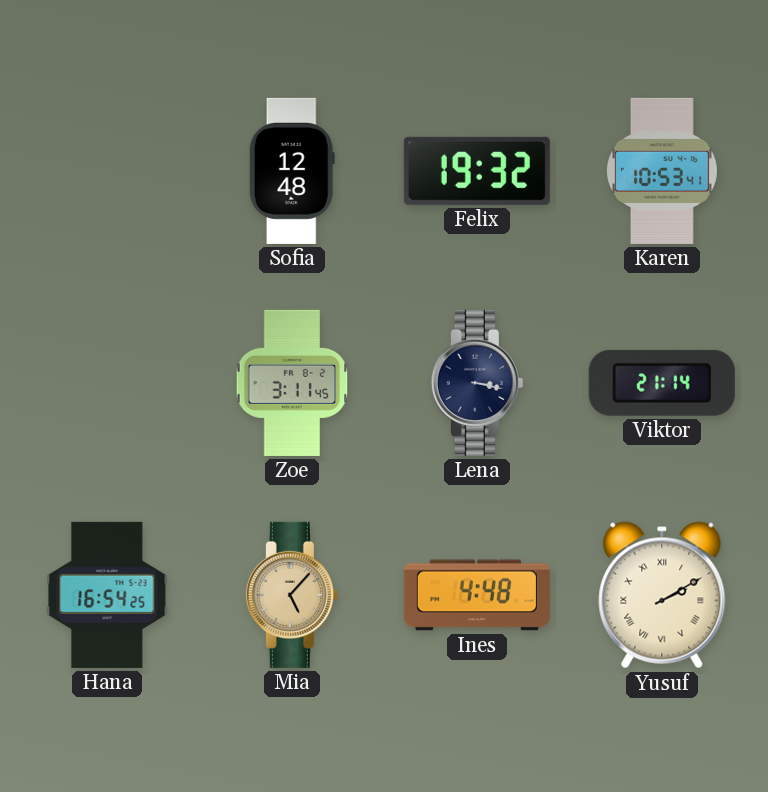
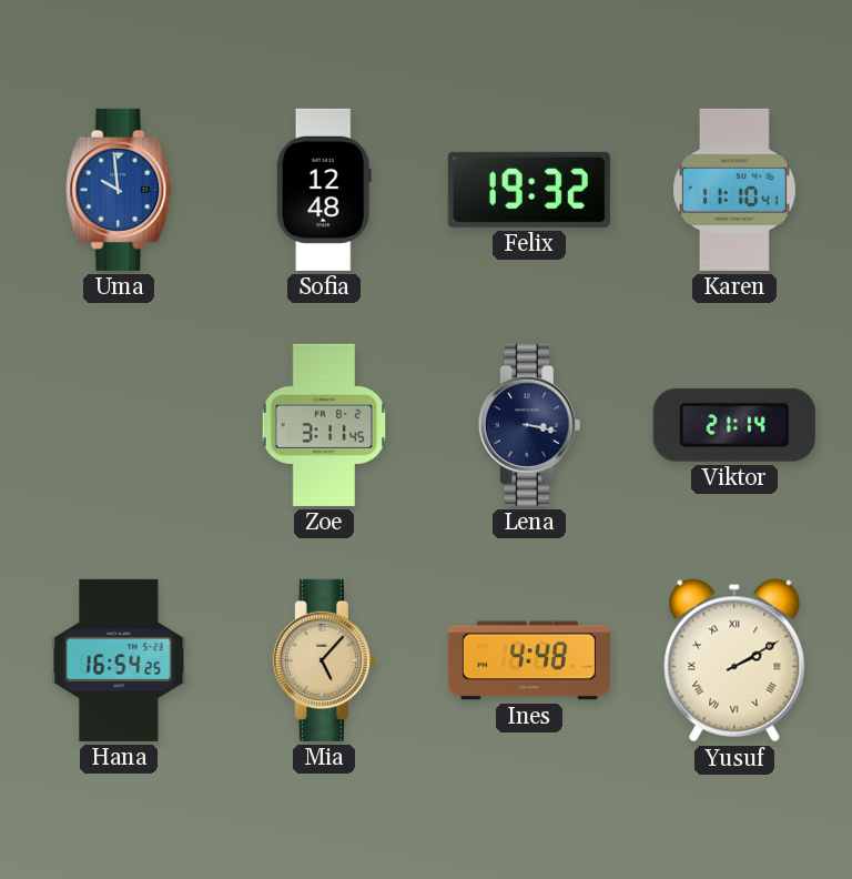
Uma: none -> 9:59 (119, 190)
Karen: 10:53 -> 11:10 (736, 190)
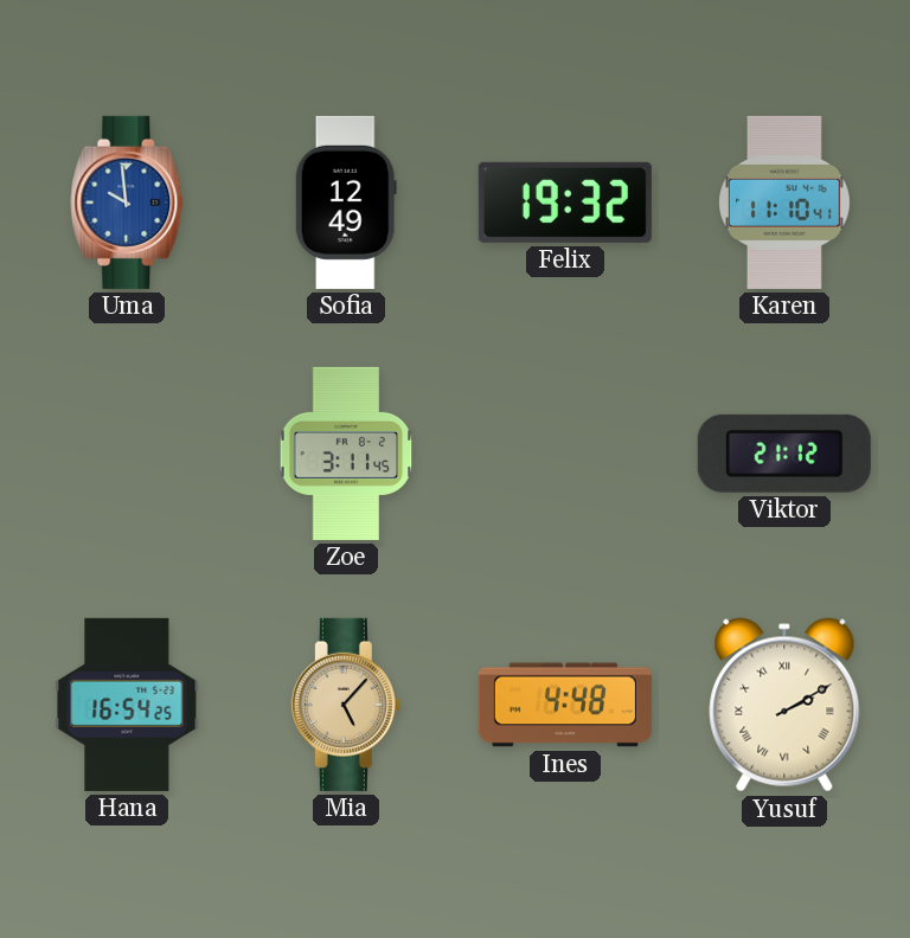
Sofia: 12:48 -> 12:49 (346, 203)
Lena: 3:17 -> none (529, 425)
Viktor: 21:14 -> 21:12 (784, 454)
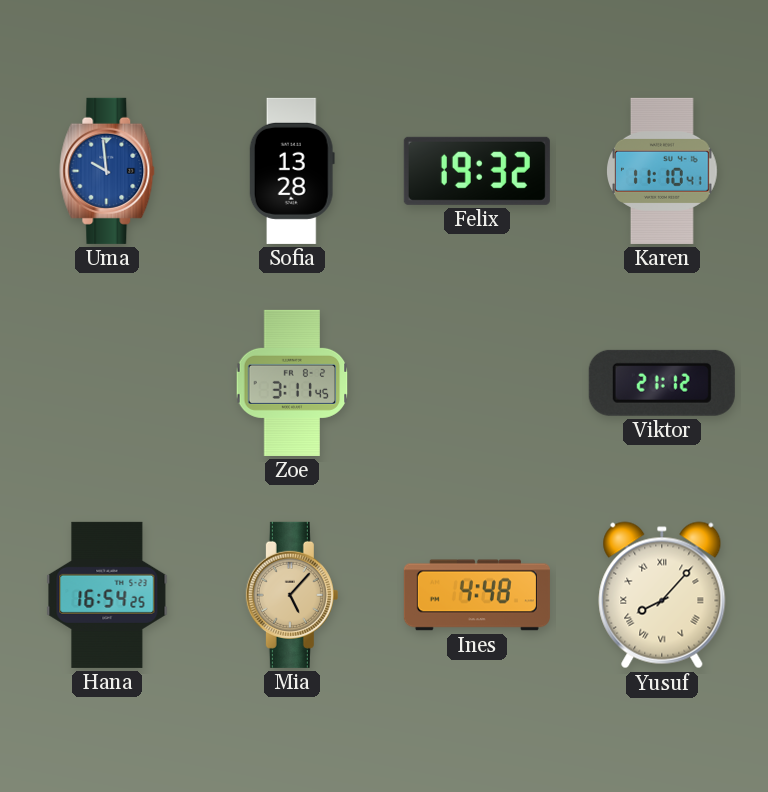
Sofia: 12:49 -> 13:28 (292, 171)
Yusuf: 2:10 -> 8:07 (662, 595)
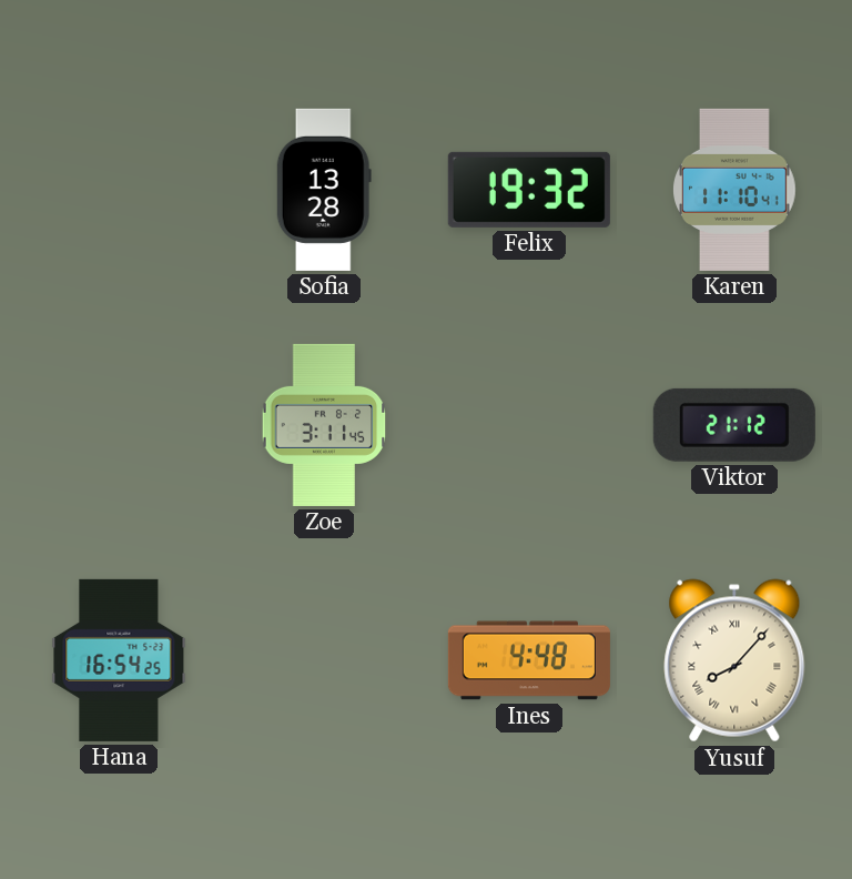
Uma: 9:59 -> none (107, 171)
Mia: 5:07 -> none (292, 595)
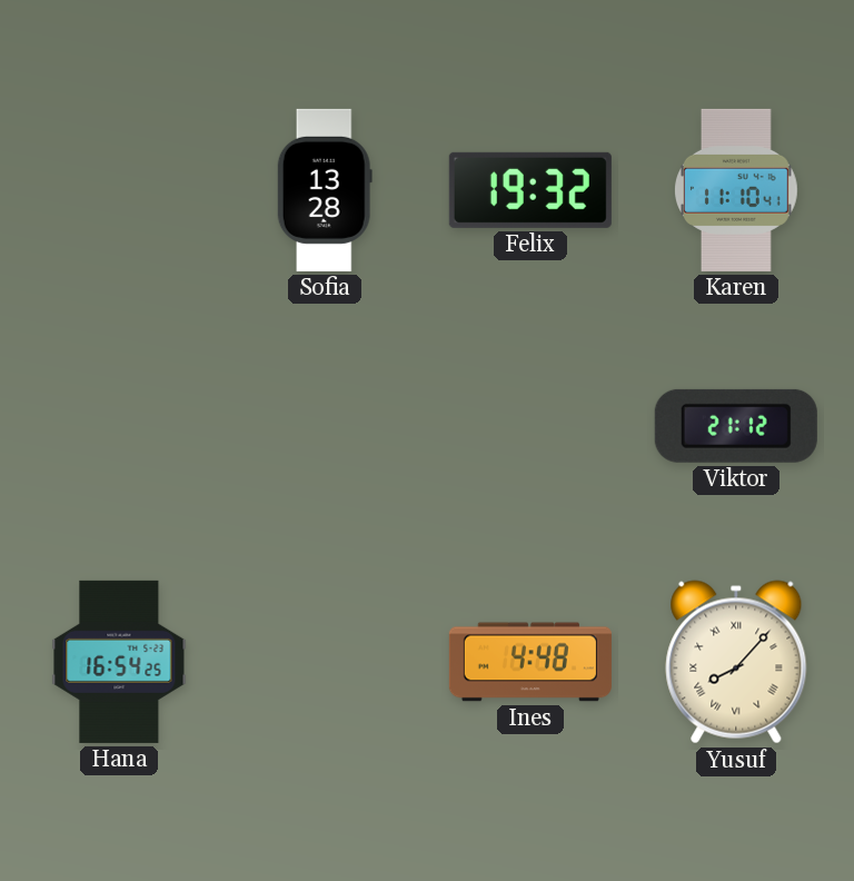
Zoe: 3:11 -> none (324, 425)
